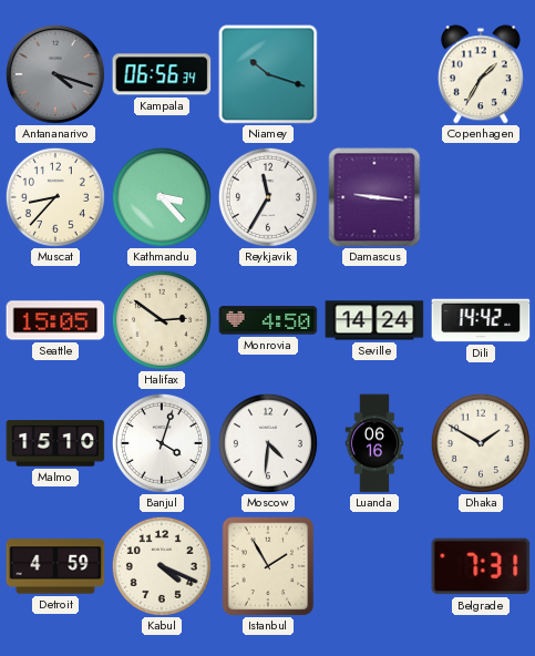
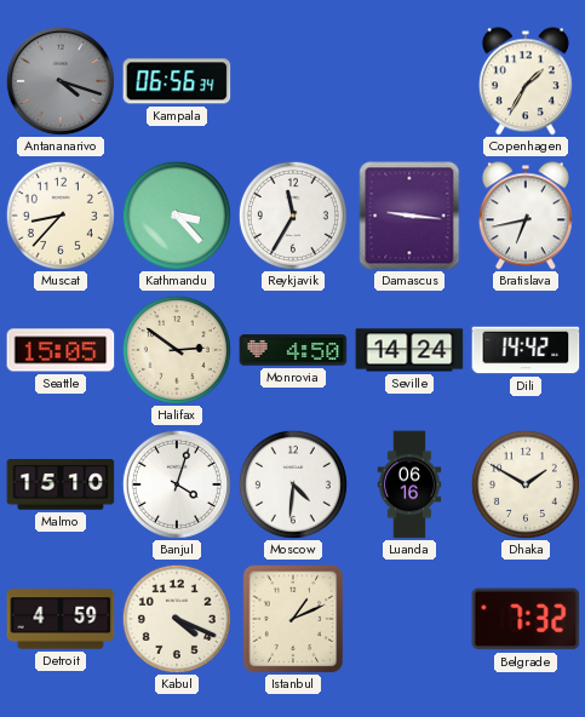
Niamey: 10:18 -> none (268, 74)
Bratislava: none -> 6:43 (526, 216)
Istanbul: 1:55 -> 1:11 (293, 619)
Belgrade: 7:31 -> 7:32 (526, 619)
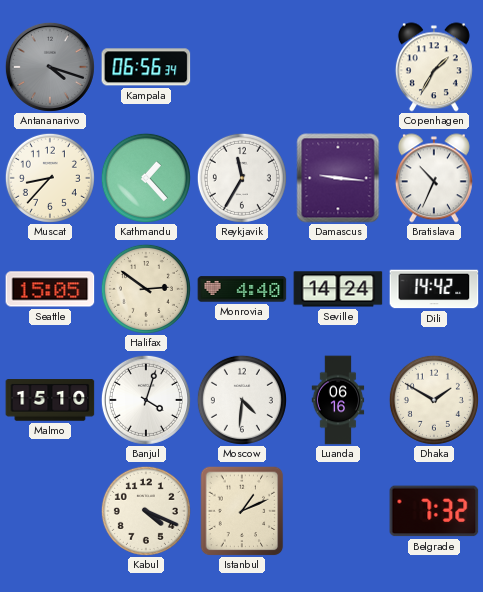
Kathmandu: 3:23 -> 1:23 (146, 178)
Bratislava: 6:43 -> 10:34 (434, 178)
Monrovia: 4:50 -> 4:40 (242, 289)
Detroit: 4:59 -> none (61, 619)
